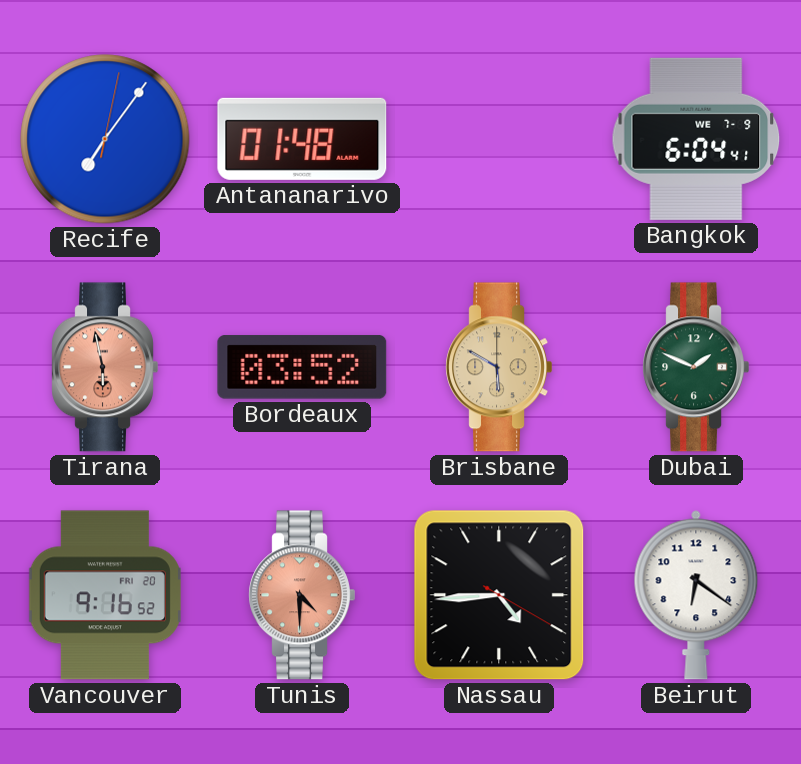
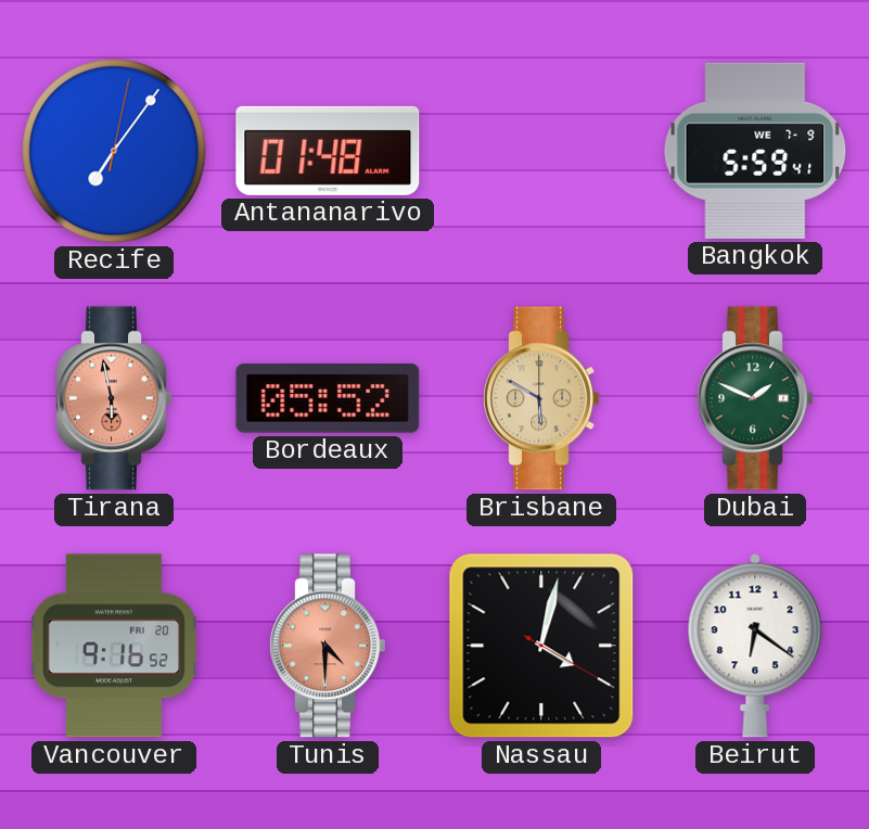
Bangkok: 6:04 -> 5:59 (755, 151)
Bordeaux: 03:52 -> 05:52 (328, 398)
Nassau: 4:44 -> 4:02 (541, 646)
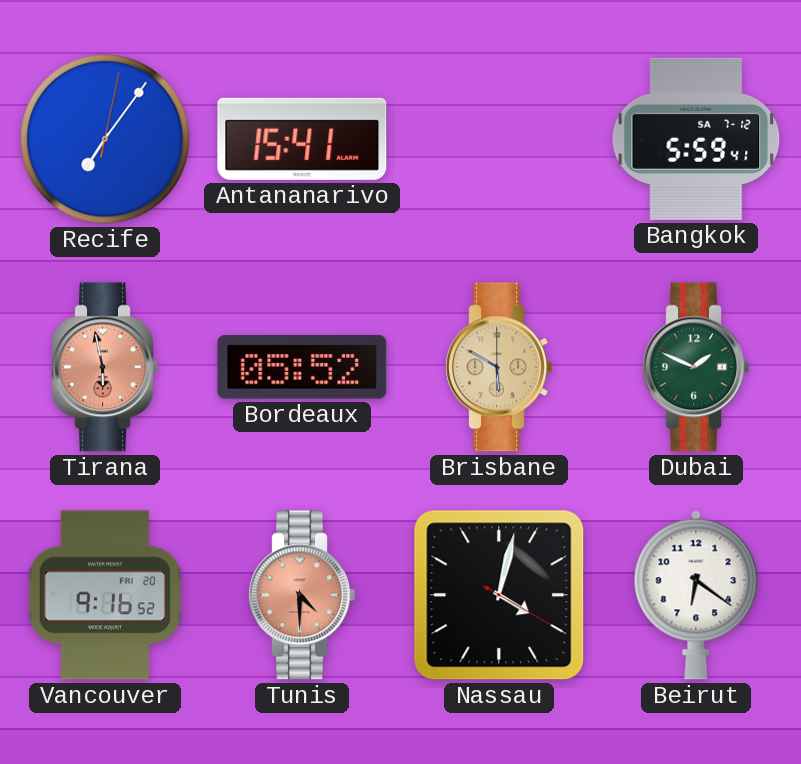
Antananarivo: 01:48 -> 15:41 (302, 139)
Bangkok date: WE 7-9 -> SA 7-12 (696, 139)
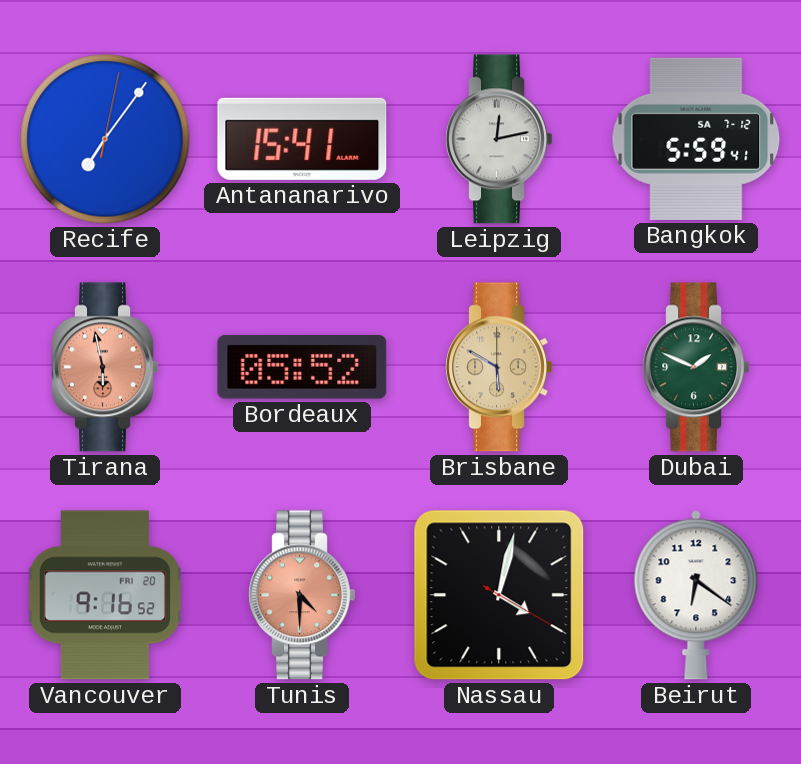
Leipzig: none -> 12:13 (499, 139)
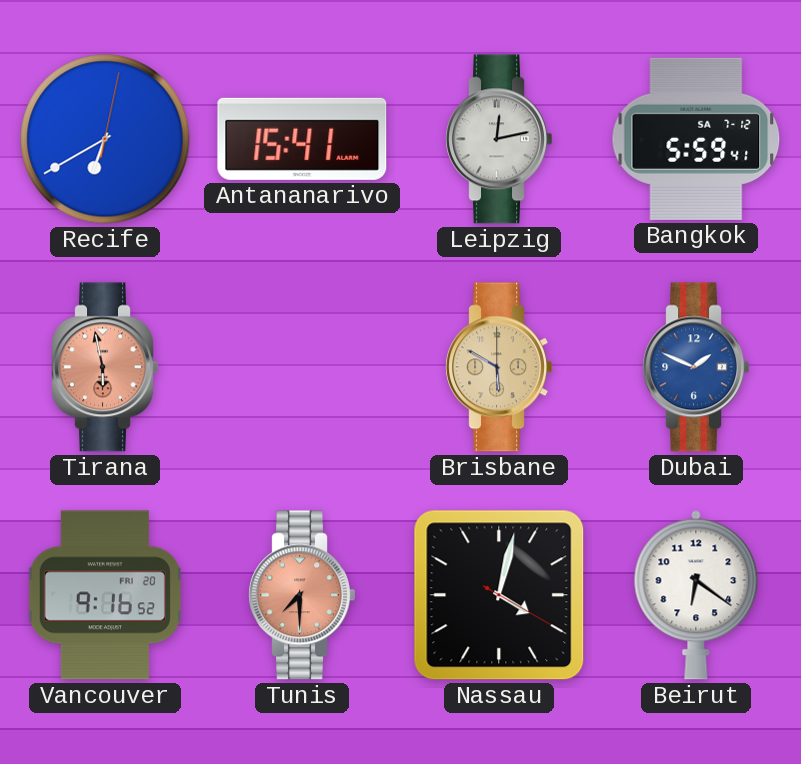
Recife: 7:06 -> 6:40 (105, 139)
Bordeaux: 05:52 -> none (302, 367)
Dubai dial: green -> blue (696, 367)
Tunis: 4:30 -> 7:30 (302, 595)
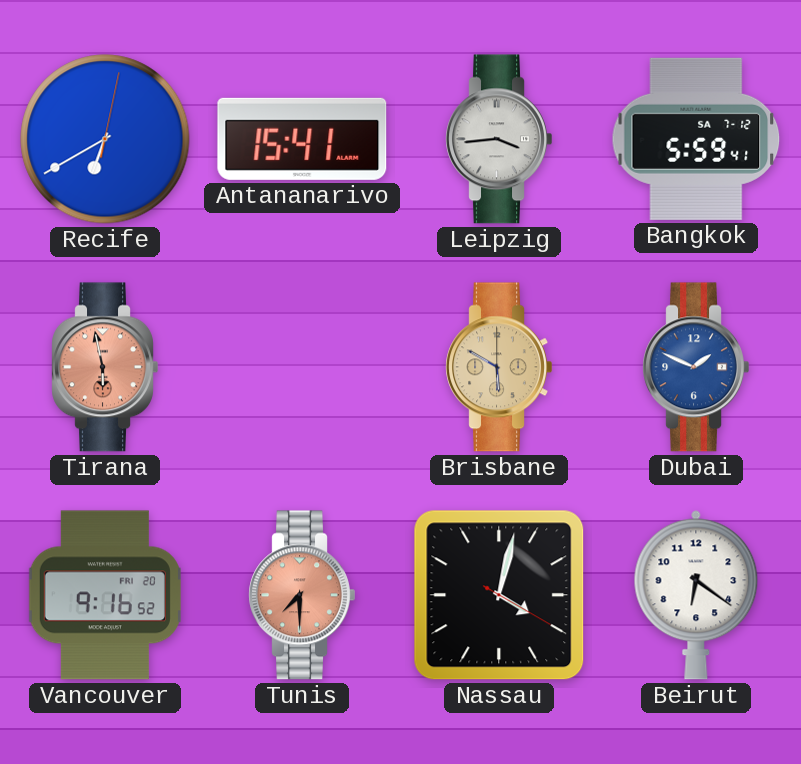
Leipzig: 12:13 -> 3:44 (499, 139)
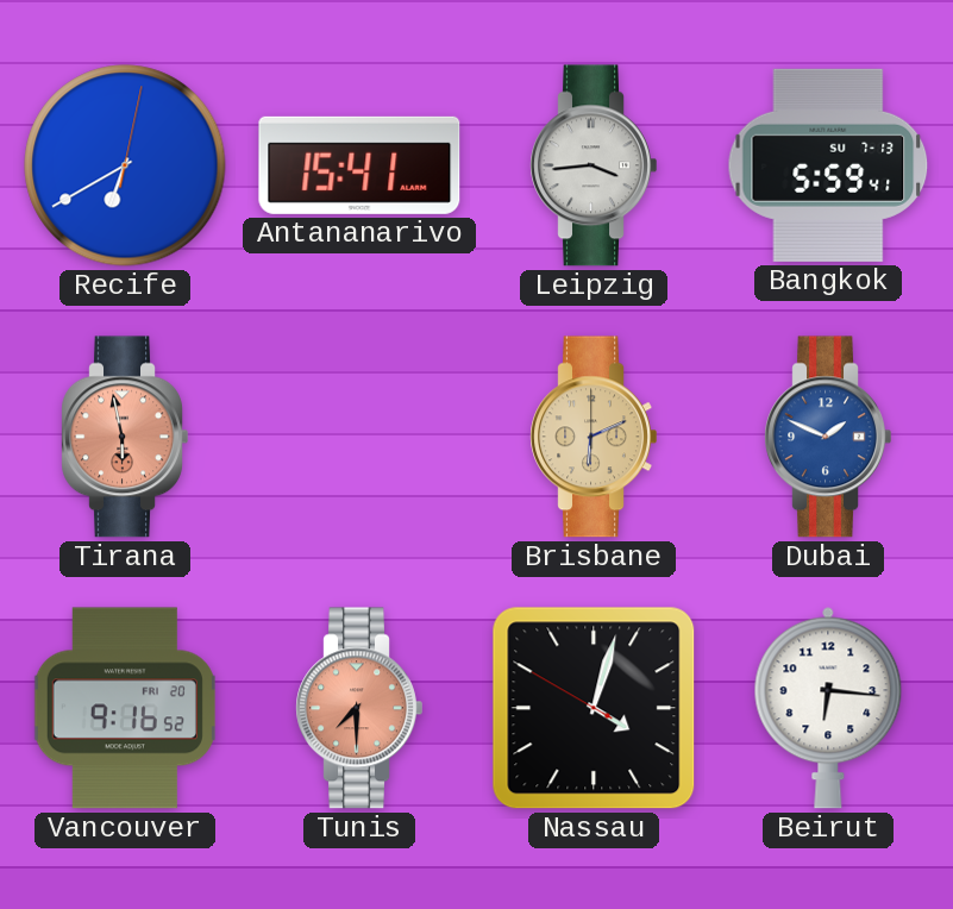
Bangkok date: SA 7-12 -> SU 7-13 (828, 165)
Brisbane: 5:50 -> 6:11 (594, 437)
Nassau: 4:02:20 -> 4:02:50 (594, 708)
Beirut: 6:21 -> 6:16 (828, 708)
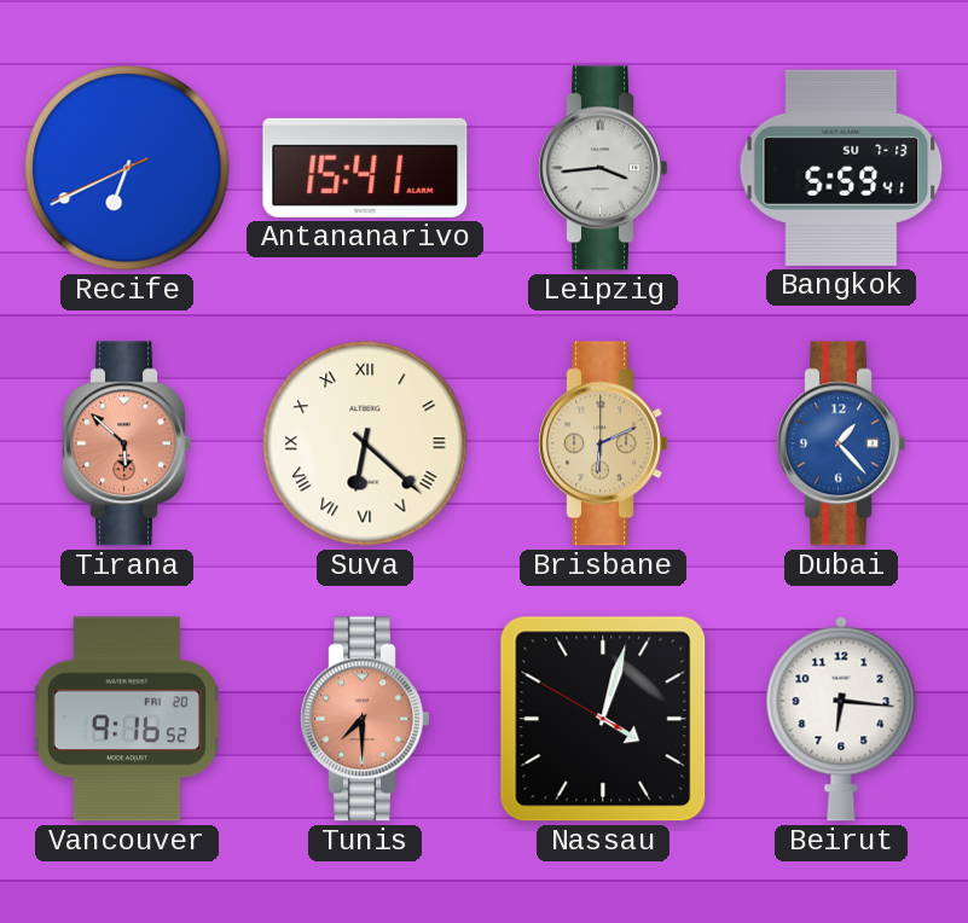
Recife: 6:40:02 -> 6:40:41 (127, 168)
Tirana: 5:58 -> 5:52 (127, 443)
Suva: none -> 6:22 (365, 443)
Dubai: 1:49 -> 1:23 (841, 443)
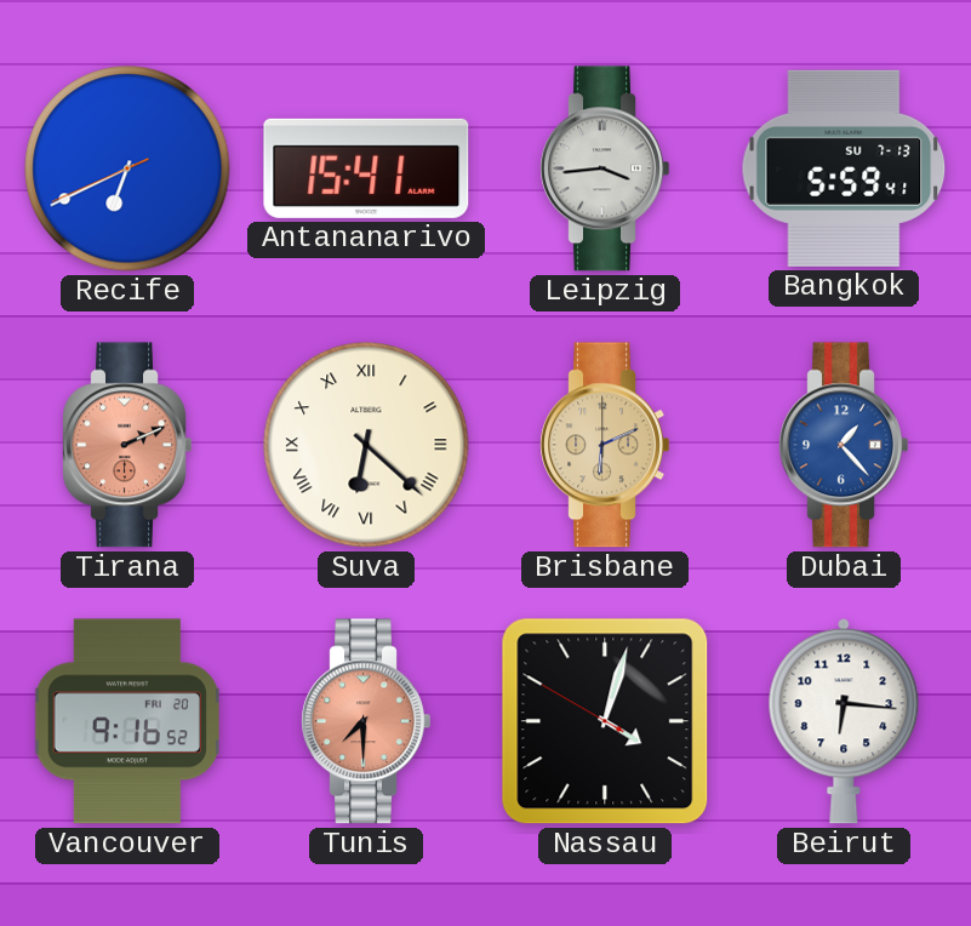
Tirana: 5:52 -> 2:11 (127, 445)
